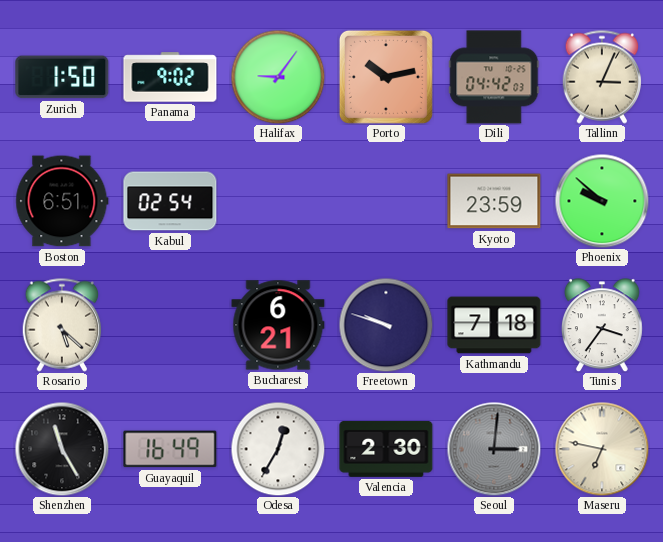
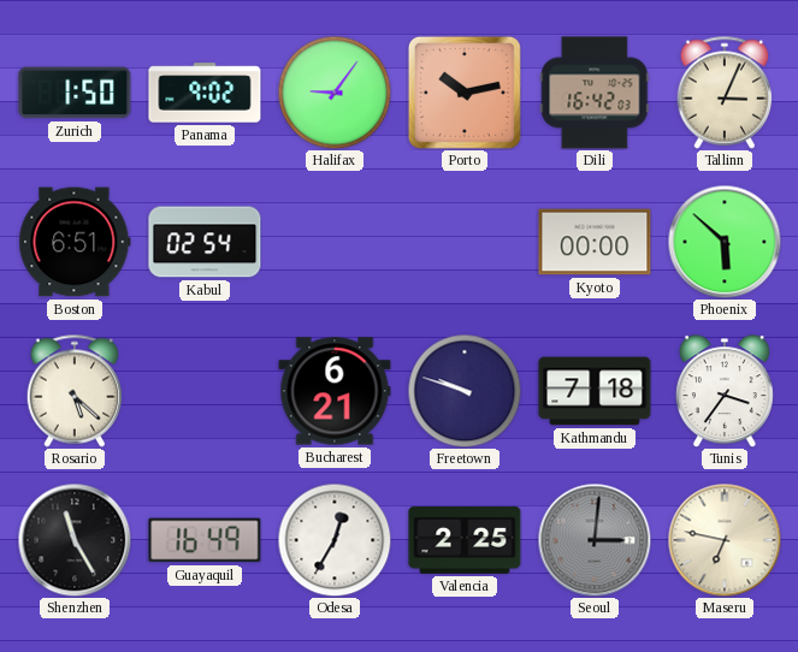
Dili: 04:42 -> 16:42 (595, 93)
Kyoto: 23:59 -> 00:00 (595, 242)
Phoenix: 9:52 -> 5:52 (725, 242)
Valencia: 2:30 -> 2:25 (465, 540)
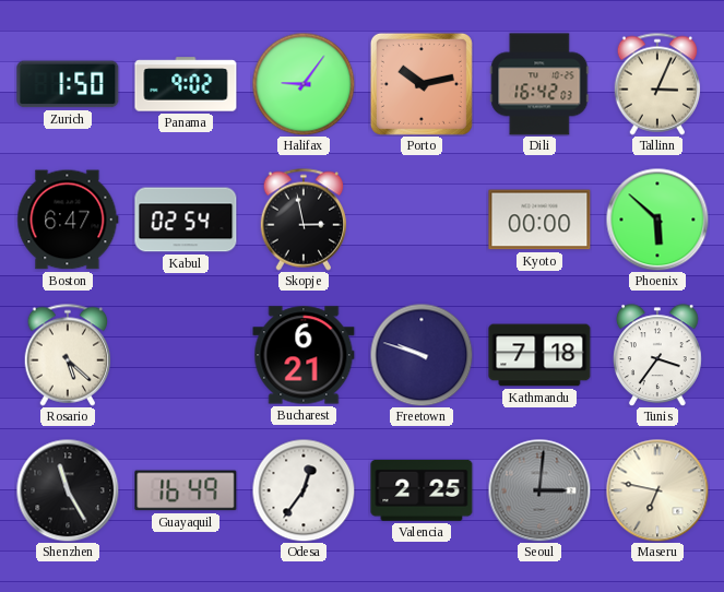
Boston: 6:51 -> 6:47 (68, 220)
Skopje: none -> 2:58 (304, 220)
Odesa: 12:35 -> 12:36 (304, 490)
